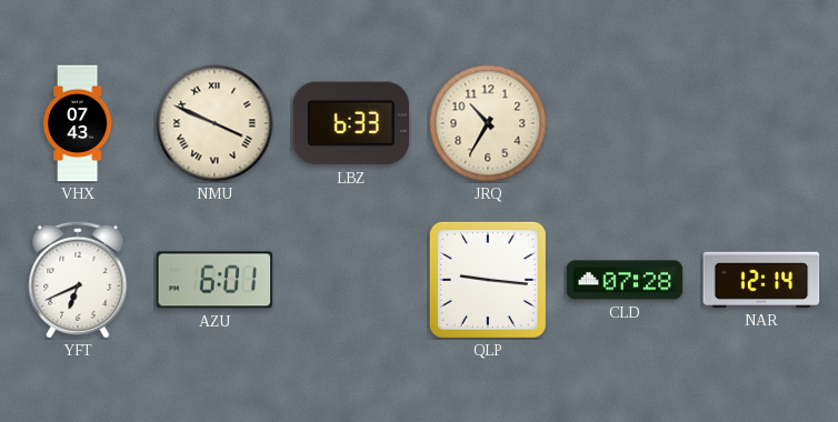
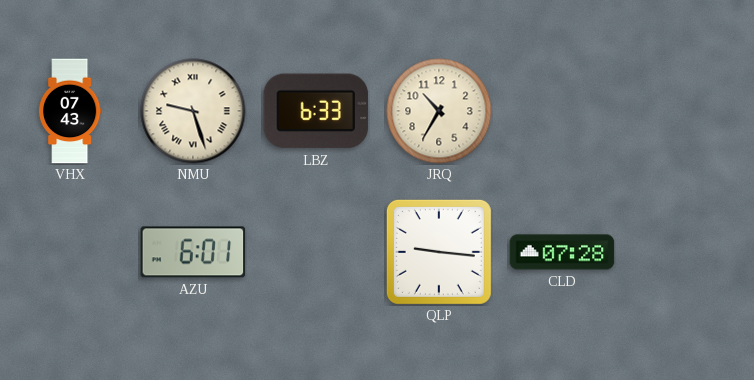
NMU: 3:49 -> 9:27 (193, 111)
YFT: 6:41 -> none (78, 280)
NAR: 12:14 -> none (761, 280)
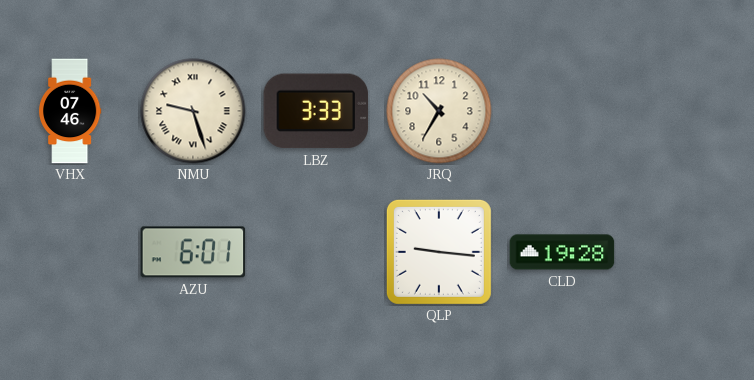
VHX: 07:43 -> 07:46 (70, 111)
LBZ: 6:33 -> 3:33 (316, 111)
CLD: 07:28 -> 19:28 (562, 252)
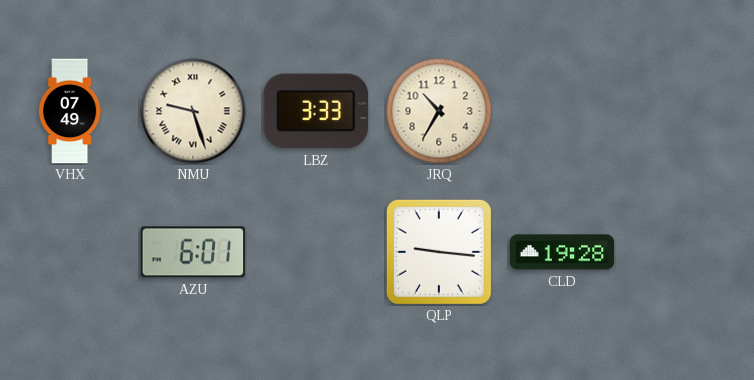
VHX: 07:46 -> 07:49 (70, 111)
